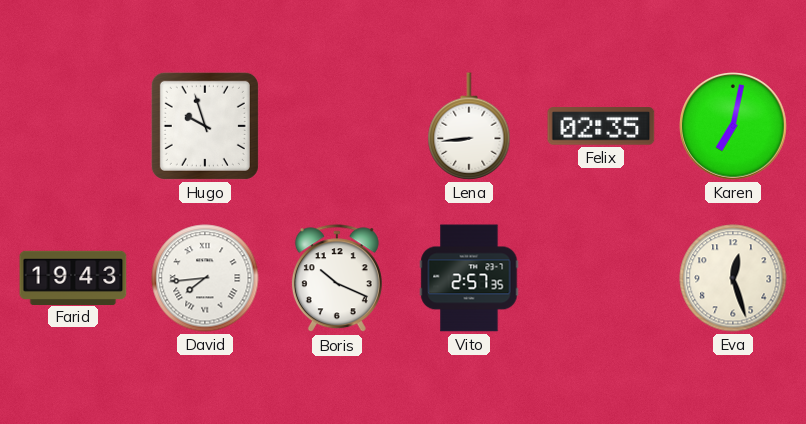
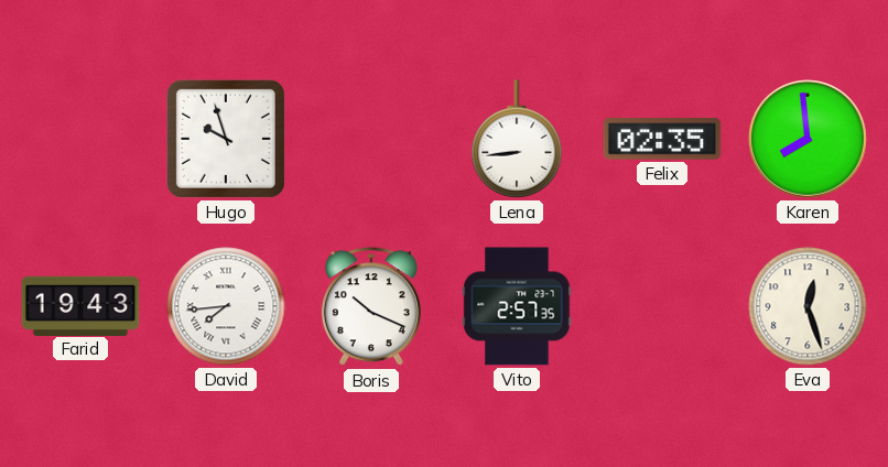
Karen: 7:02 -> 7:59 (809, 140)
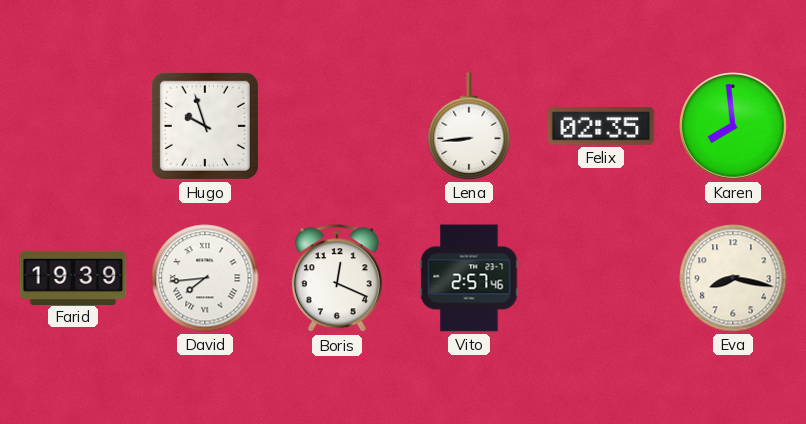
Farid: 19:43 -> 19:39 (73, 277)
Boris: 10:19 -> 12:19 (337, 279)
Vito: 2:57:35 -> 2:57:46 (469, 278)
Eva: 12:27 -> 8:17 (733, 278)
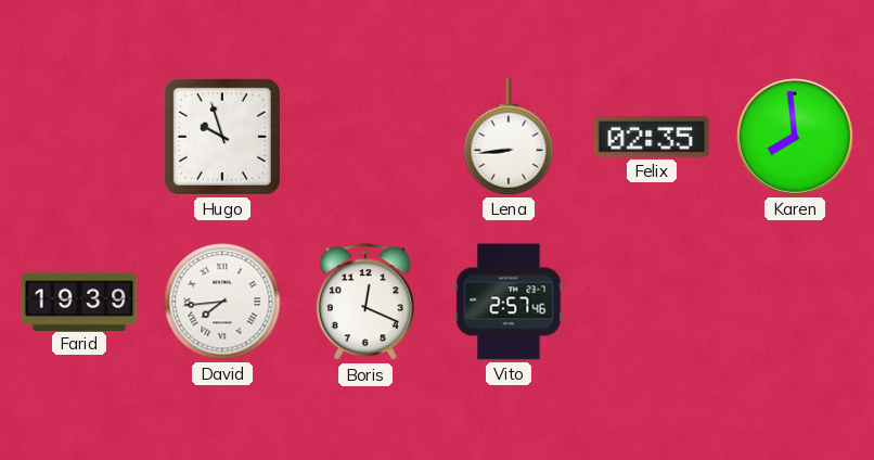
Eva: 8:17 -> none (733, 278)
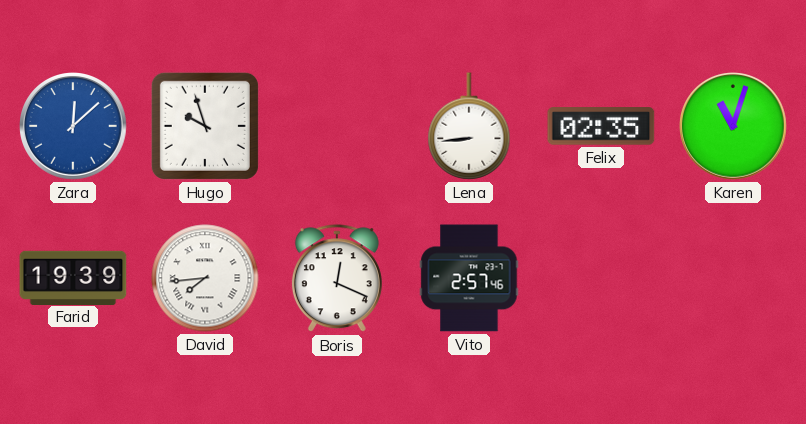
Zara: none -> 12:08 (74, 127)
Karen: 7:59 -> 11:03 (734, 127)
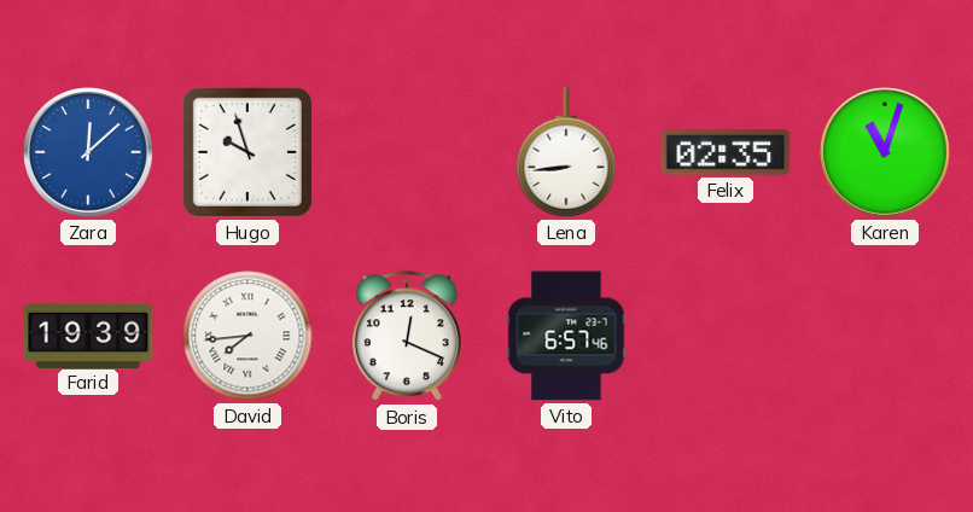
Vito: 2:57 -> 6:57 (566, 336)
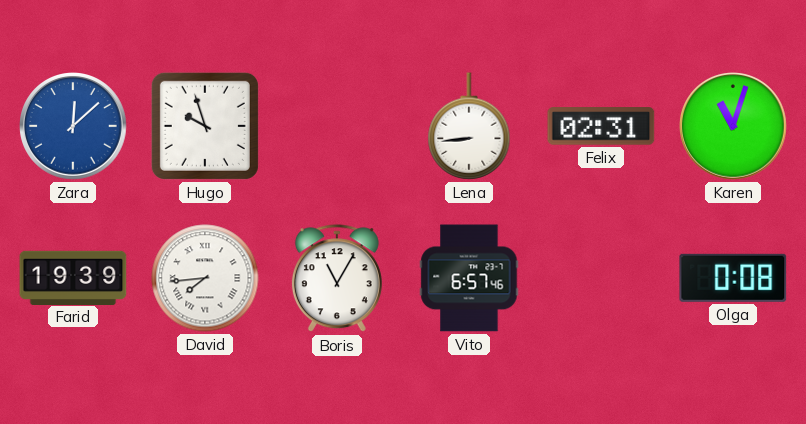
Felix: 02:35 -> 02:31 (601, 126)
Boris: 12:19 -> 11:05 (337, 279)
Olga: none -> 0:08 (733, 278)
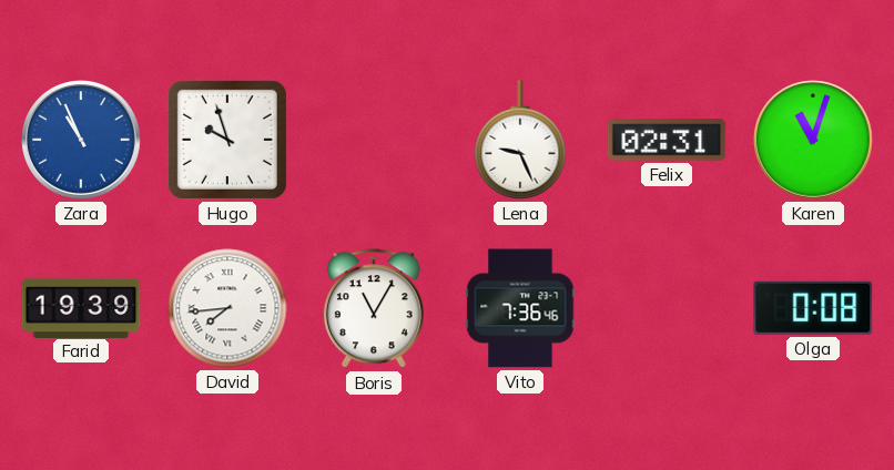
Zara: 12:08 -> 10:56 (82, 141)
Lena: 8:44 -> 9:26 (520, 140)
Vito: 6:57 -> 7:36 (520, 308)
